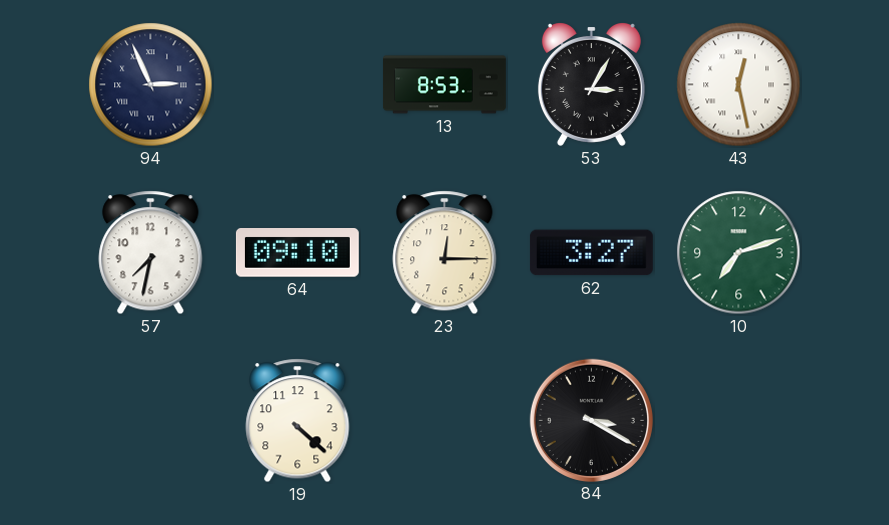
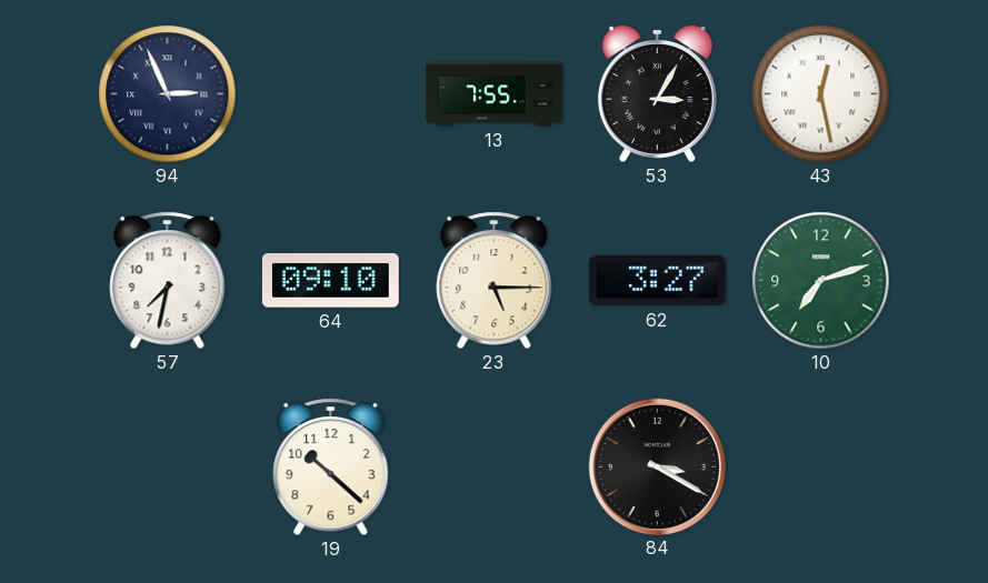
13: 8:53 -> 7:55 (495, 94)
23: 12:15 -> 5:15 (495, 281)
19: 4:22 -> 10:22 (331, 468)
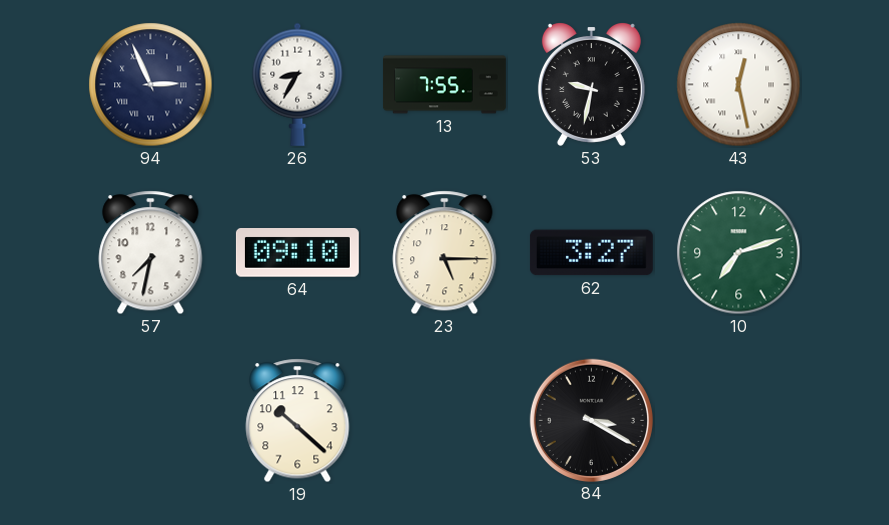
26: none -> 8:35 (298, 84)
53: 3:05 -> 9:32 (591, 84)
